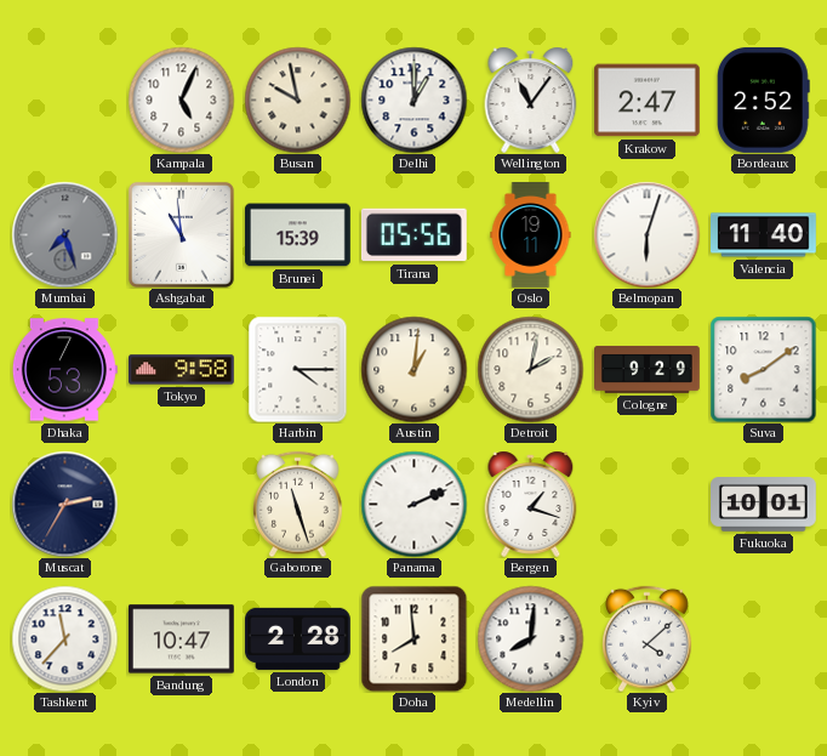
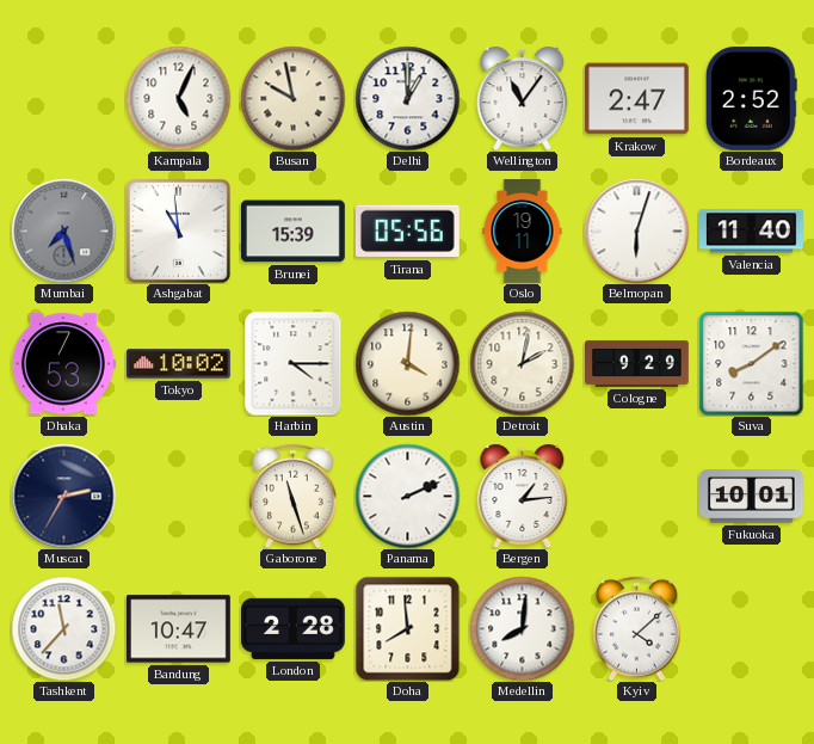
Tokyo: 9:58 -> 10:02 (179, 364)
Austin: 1:01 -> 4:01 (407, 363)
Bergen: 1:18 -> 1:14 (523, 496)
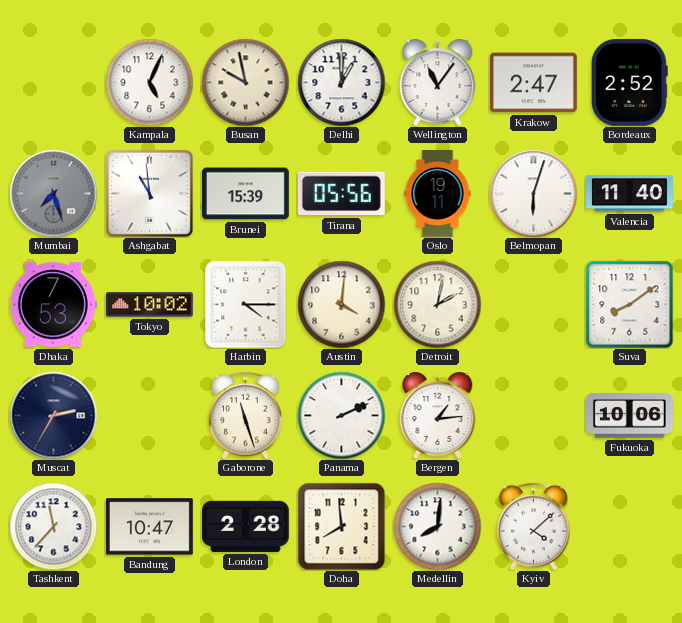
Cologne: 9:29 -> none (637, 363)
Fukuoka: 10:01 -> 10:06 (630, 416)
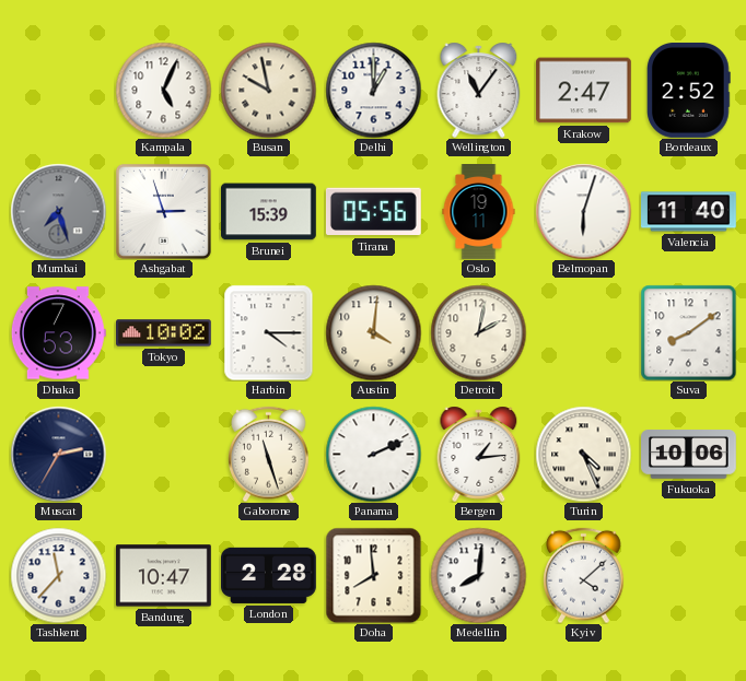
Ashgabat: 10:59 -> 2:57 (163, 211)
Turin: none -> 4:26 (583, 454)
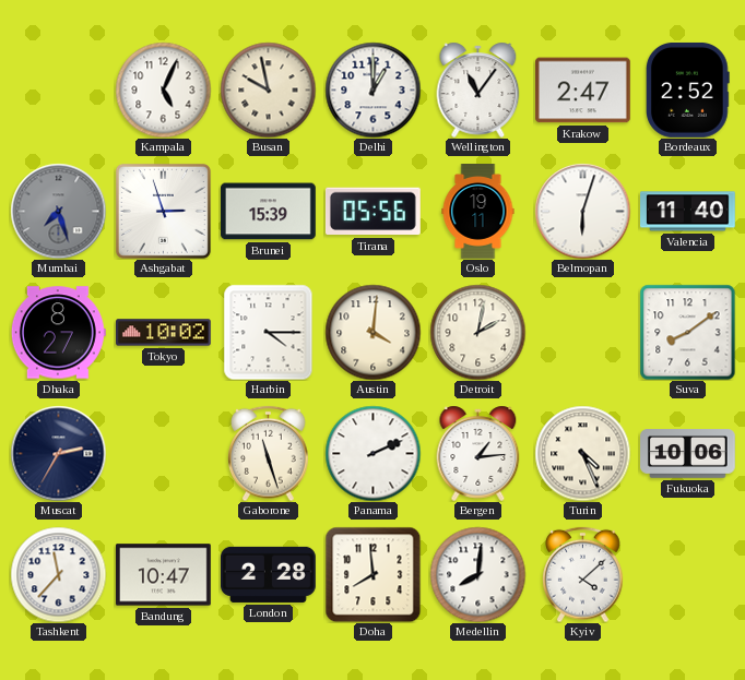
Dhaka: 7:53 -> 8:27 (58, 333)
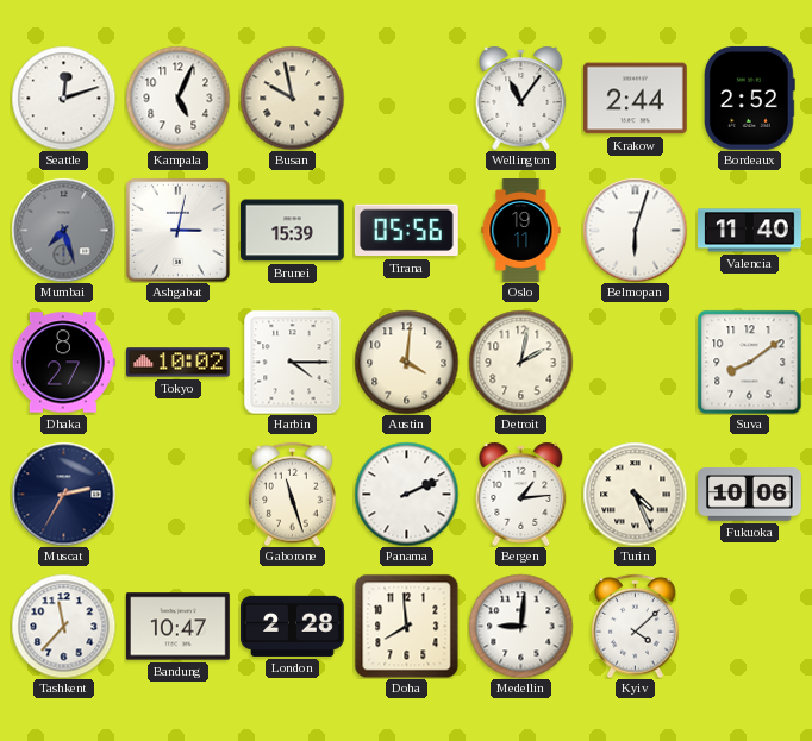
Seattle: none -> 12:12 (63, 98)
Delhi: 1:00 -> none (372, 90)
Krakow: 2:47 -> 2:44 (636, 99)
Ashgabat: 2:57 -> 3:02 (177, 230)
Medellin: 8:01 -> 9:01 (520, 626)
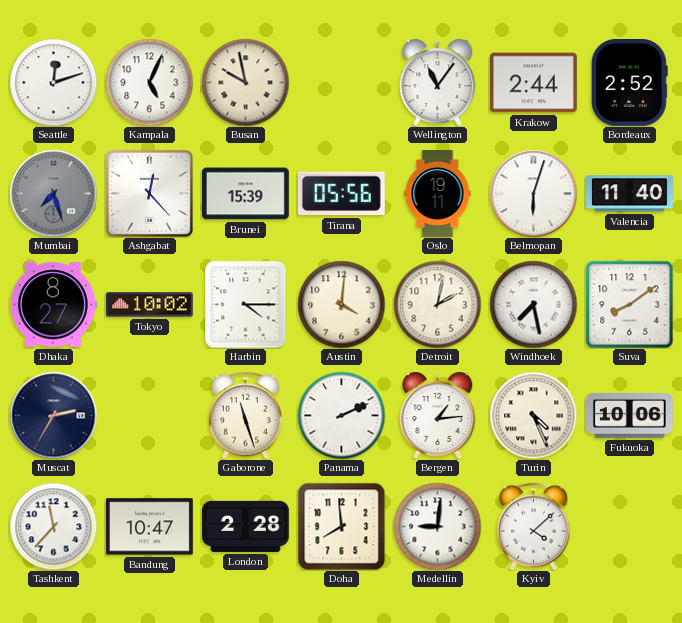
Ashgabat: 3:02 -> 12:23 (149, 193)
Windhoek: none -> 7:28 (533, 304)
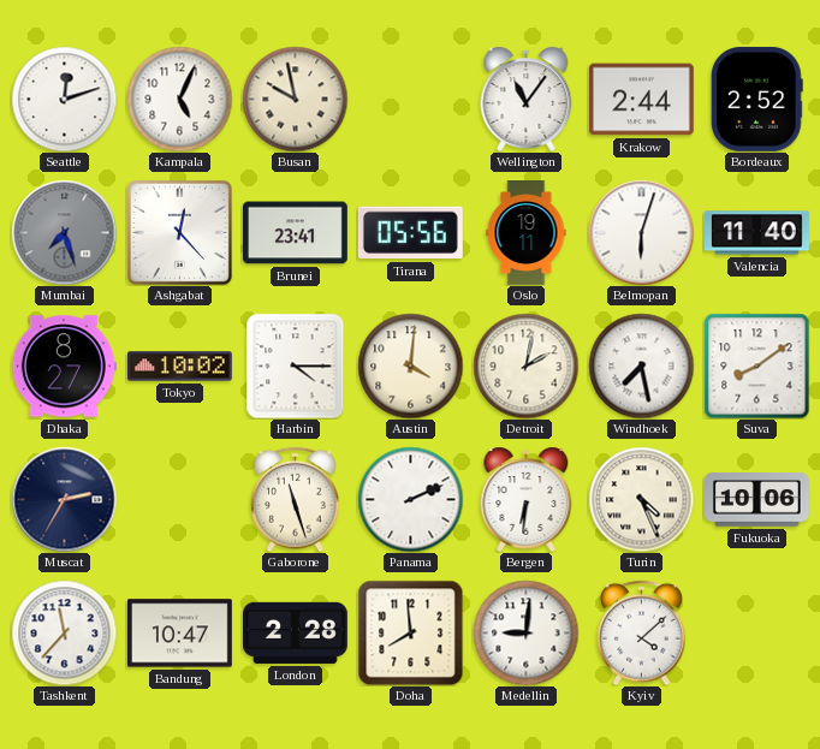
Brunei: 15:39 -> 23:41 (296, 233)
Bergen: 1:14 -> 6:31 (527, 499)
